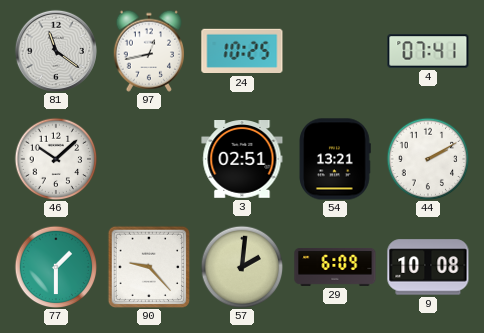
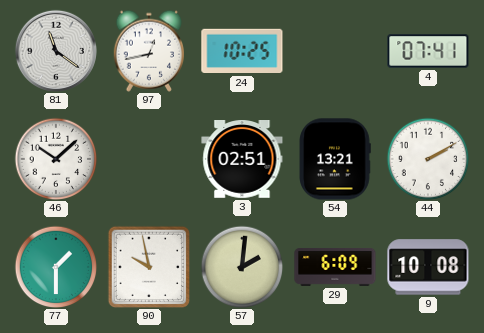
90: 9:23 -> 9:58 (148, 266)
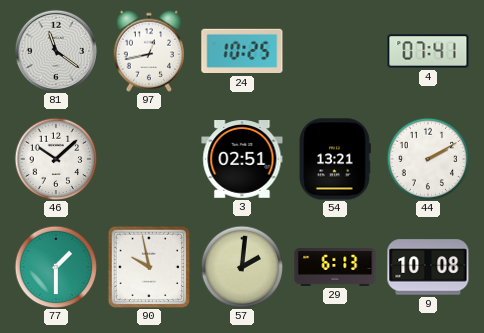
29: 6:09 -> 6:13 (335, 267)
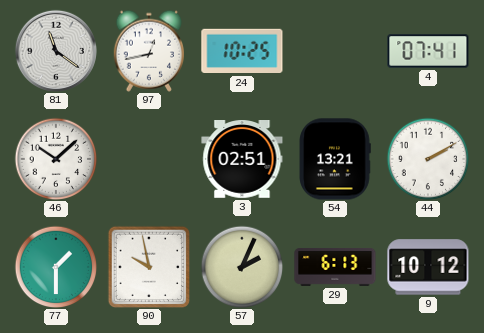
57: 2:01 -> 2:04 (242, 267)
9: 10:08 -> 10:12 (428, 267)
